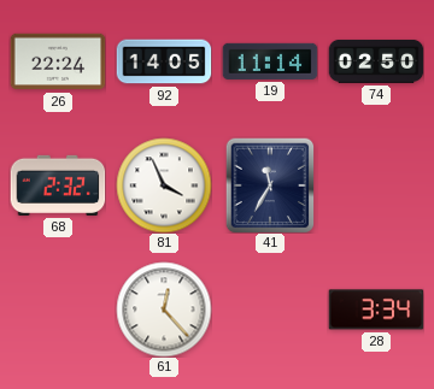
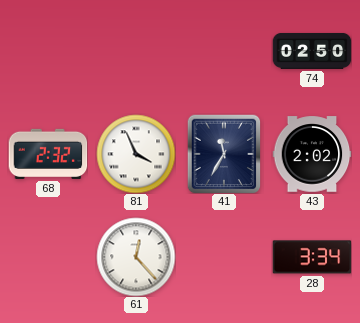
26: 22:24 -> none (58, 61)
92: 14:05 -> none (164, 61)
19: 11:14 -> none (270, 61)
43: none -> 2:02 (312, 154)
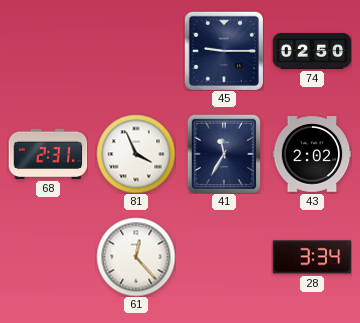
45: none -> 9:15 (224, 51)
68: 2:32 -> 2:31 (48, 154)
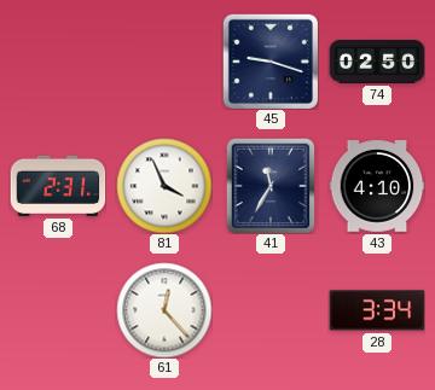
45: 9:15 -> 9:18 (271, 62)
43: 2:02 -> 4:10 (377, 186)
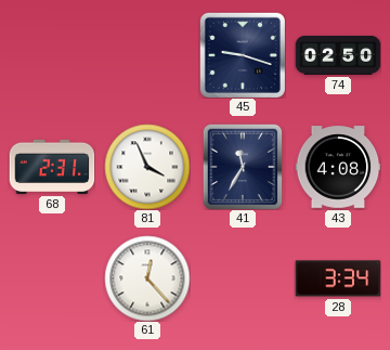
43: 4:10 -> 4:08 (338, 167)
